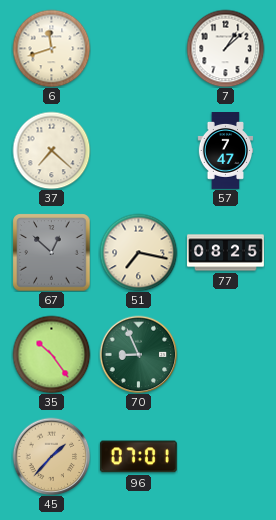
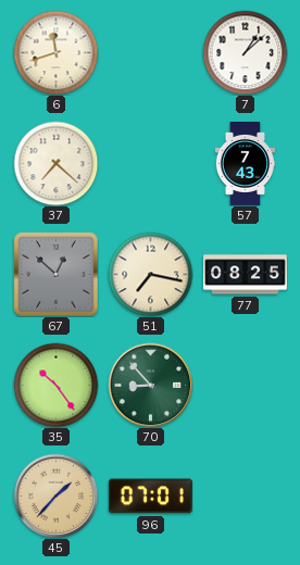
57: 7:47 -> 7:43 (246, 164)
70: 8:56 -> 8:53 (150, 385)
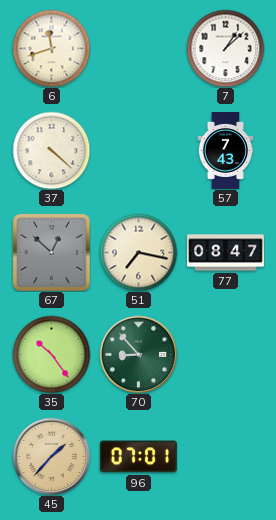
37: 7:22 -> 4:22 (51, 150)
77: 08:25 -> 08:47 (226, 253)
